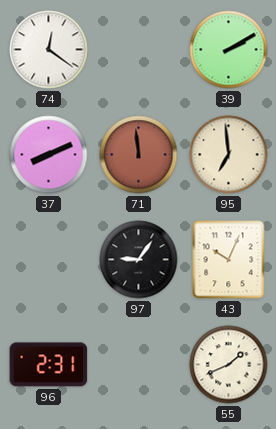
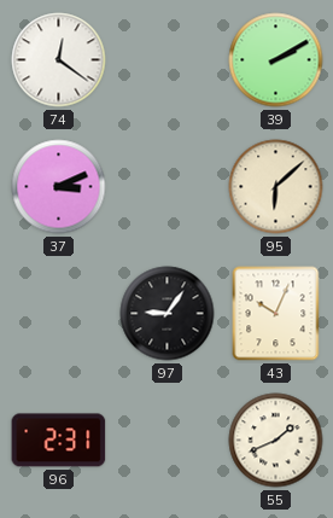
37: 8:11 -> 3:11 (59, 187)
71: 11:59 -> none (139, 155)
95: 6:59 -> 6:08 (276, 187)
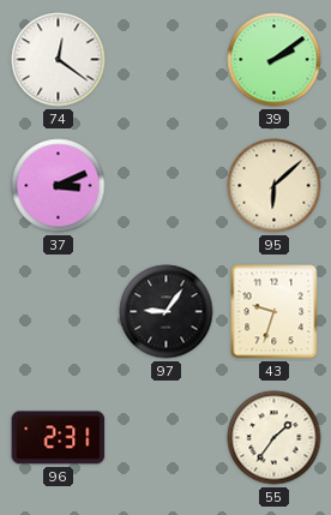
39: 2:10 -> 2:09 (275, 60)
43: 10:04 -> 9:33 (275, 312)
55: 1:41 -> 1:36 (275, 438)
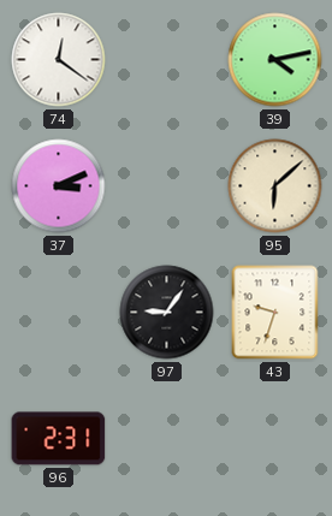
39: 2:09 -> 4:13 (275, 60)
55: 1:36 -> none (275, 438)
